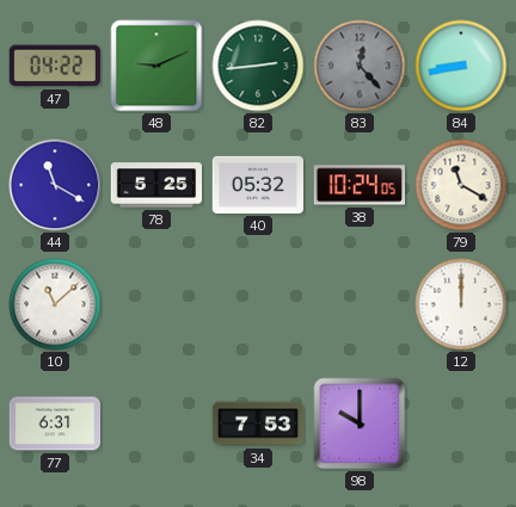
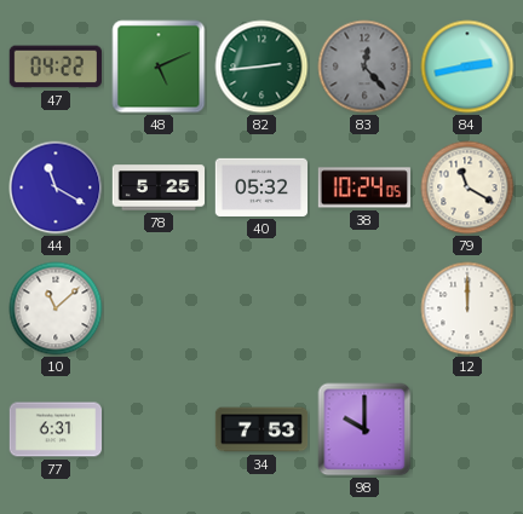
48: 9:11 -> 5:11 (159, 67)
84: 8:43 -> 2:43 (467, 67)
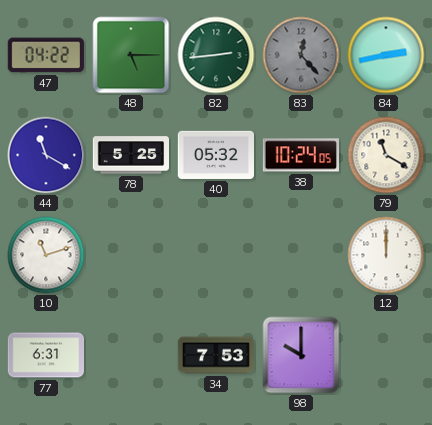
48: 5:11 -> 5:15 (131, 55)
10: 11:08 -> 11:12 (46, 255)
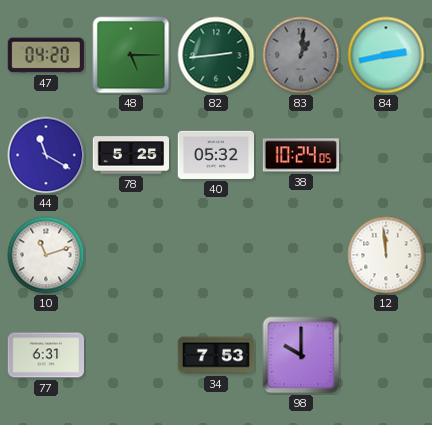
47: 04:22 -> 04:20 (45, 55)
83: 12:23 -> 1:01 (301, 55)
79: 11:20 -> none (386, 155)
12: 12:00 -> 11:59 (386, 255)
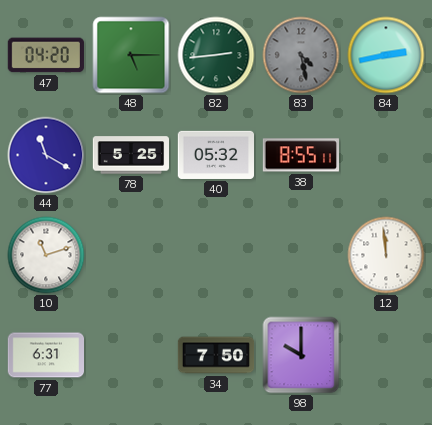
83: 1:01 -> 4:28 (301, 55)
38: 10:24 -> 8:55 (300, 155)
34: 7:53 -> 7:50 (216, 355)
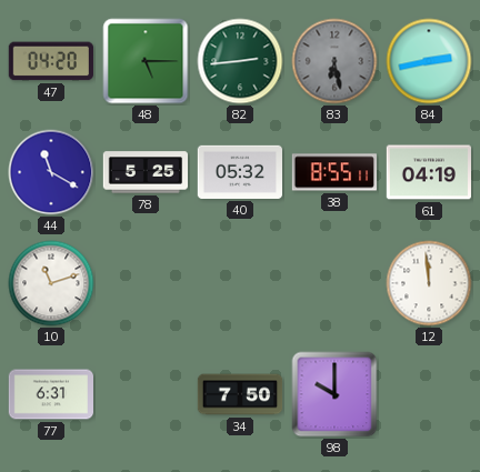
83: 4:28 -> 6:28 (334, 61)
61: none -> 04:19 (428, 172)
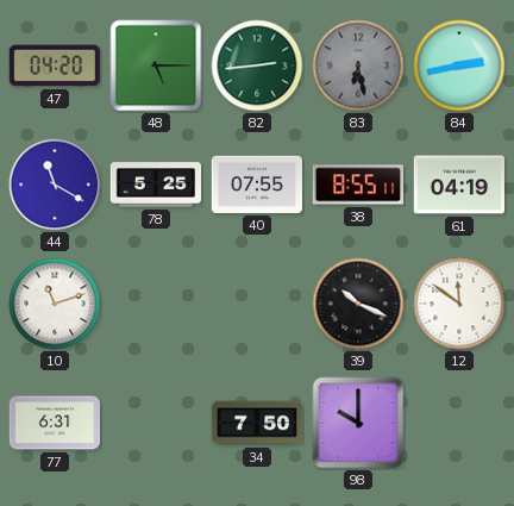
40: 05:32 -> 07:55 (256, 185)
39: none -> 10:19 (358, 304)
12: 11:59 -> 11:51 (459, 304)
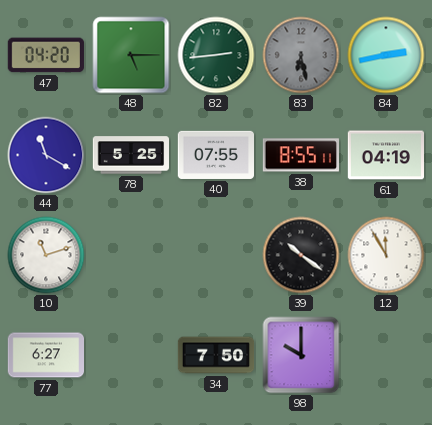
39: 10:19 -> 10:21 (301, 255)
12: 11:51 -> 11:55 (386, 255)
77: 6:31 -> 6:27 (46, 355)
